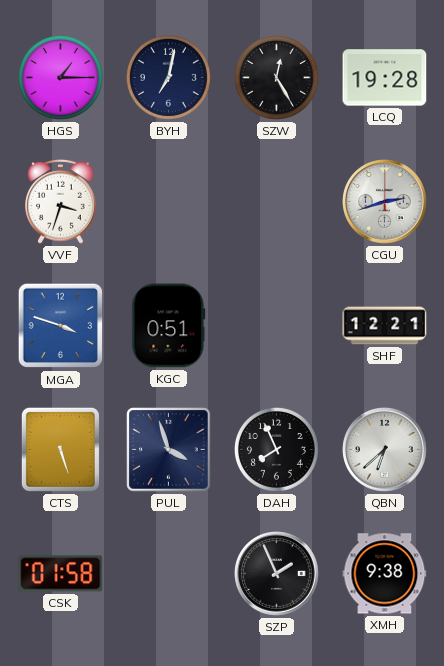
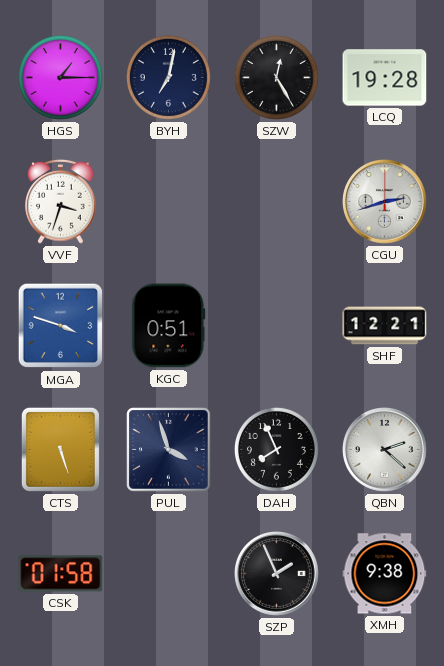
QBN: 6:38 -> 2:22 (385, 450)
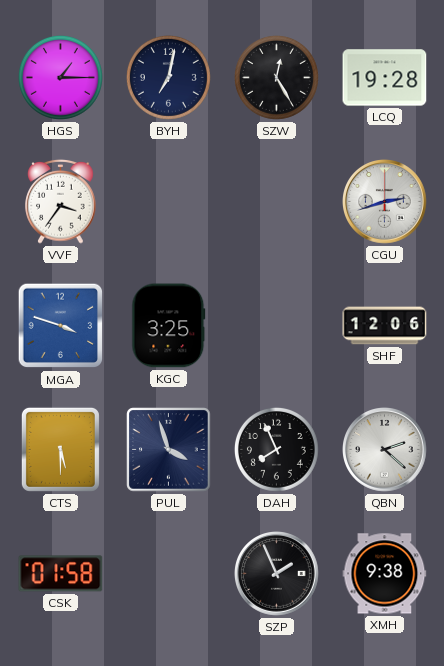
VVF: 3:33 -> 3:36 (61, 201)
KGC: 0:51 -> 3:25 (169, 326)
SHF: 12:21 -> 12:06 (385, 326)
CTS: 5:27 -> 5:30 (60, 449)
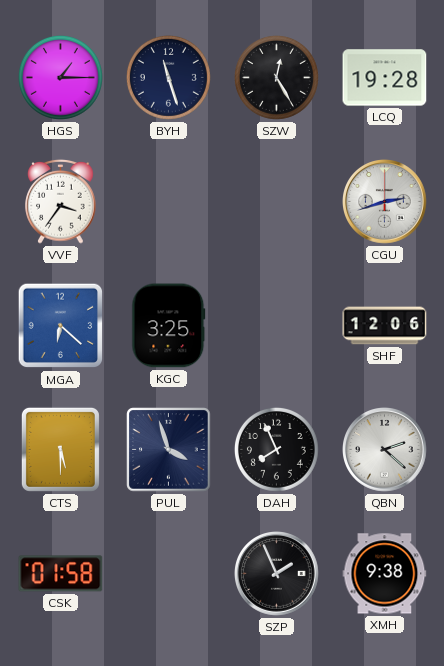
BYH: 7:02 -> 11:27 (168, 77)
MGA: 3:48 -> 6:22 (61, 326)
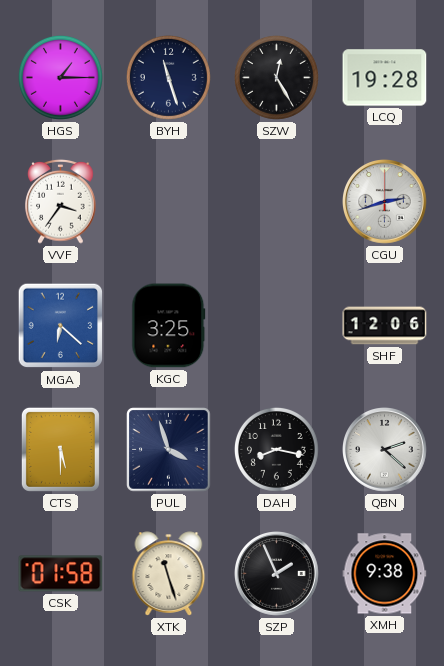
DAH: 7:56 -> 8:17 (276, 449)
XTK: none -> 11:27 (169, 574)
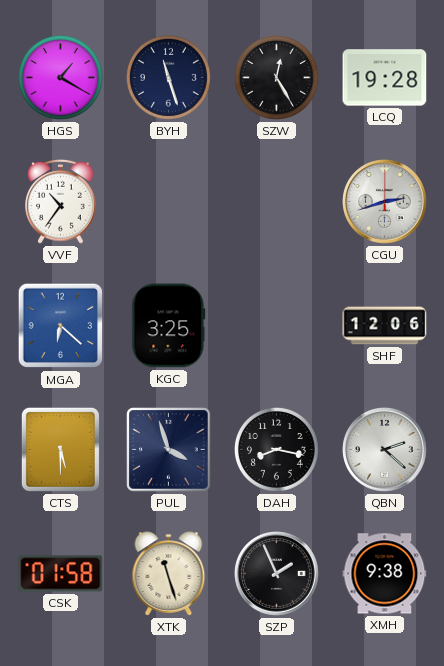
HGS: 1:15 -> 1:20 (60, 77)
VVF: 3:36 -> 10:36 (61, 201)
